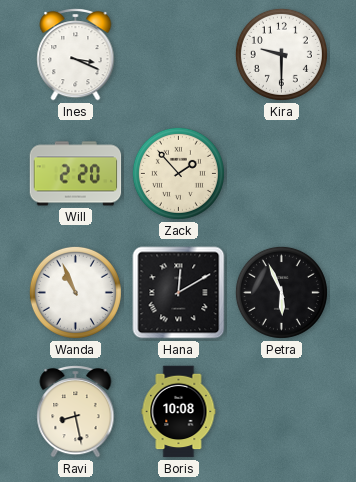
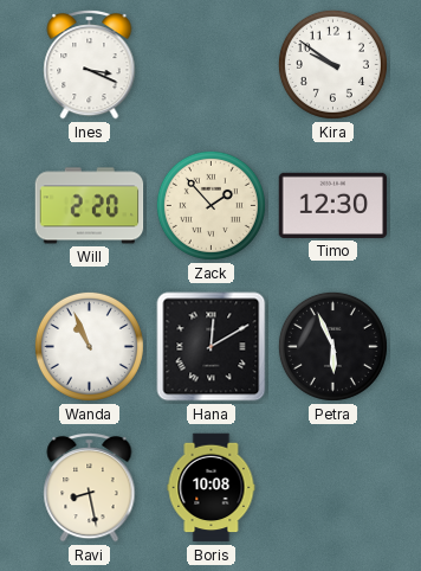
Kira: 9:30 -> 9:51 (332, 64)
Timo: none -> 12:30 (333, 205)
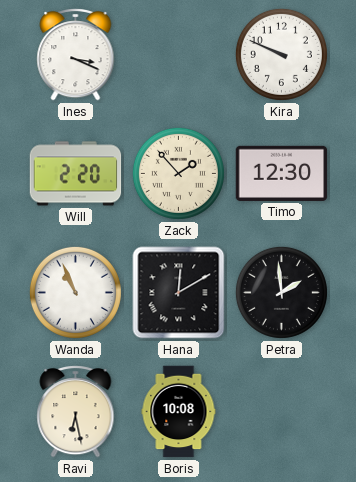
Kira: 9:51 -> 9:49 (281, 54)
Petra: 5:56 -> 1:59 (281, 292)
Ravi: 8:28 -> 6:28 (76, 412)
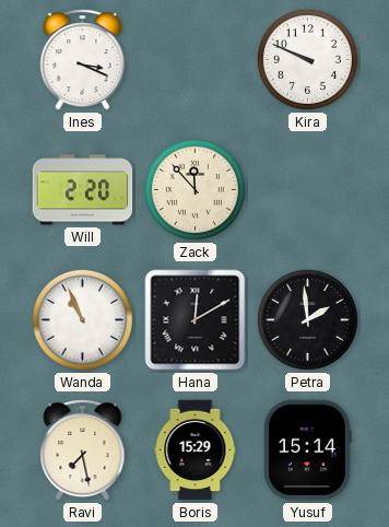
Zack: 1:53 -> 11:53 (194, 189)
Timo: 12:30 -> none (282, 173)
Ravi: 6:28 -> 7:28 (83, 450)
Boris: 10:08 -> 15:29 (196, 450)
Yusuf: none -> 15:14 (307, 450)
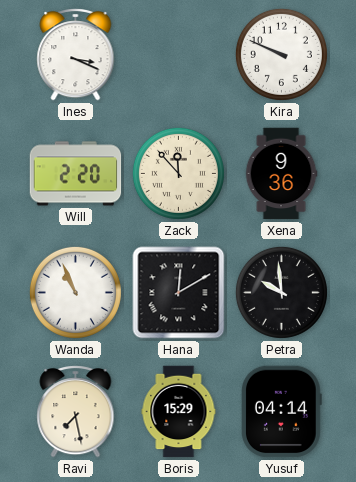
Xena: none -> 9:36 (281, 174)
Petra: 1:59 -> 9:59 (281, 292)
Yusuf: 15:14 -> 04:14 (281, 412)
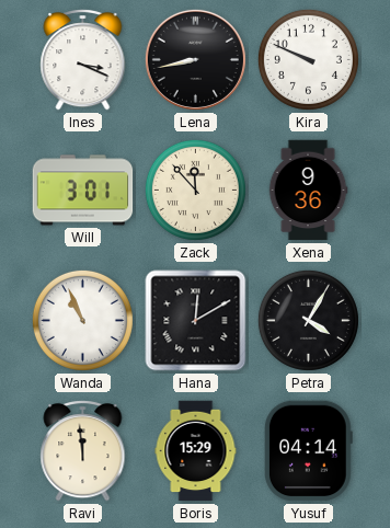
Lena: none -> 8:43 (195, 59)
Will: 2:20 -> 3:01 (83, 191)
Petra: 9:59 -> 4:05 (308, 320)
Ravi: 7:28 -> 11:59 (83, 451)
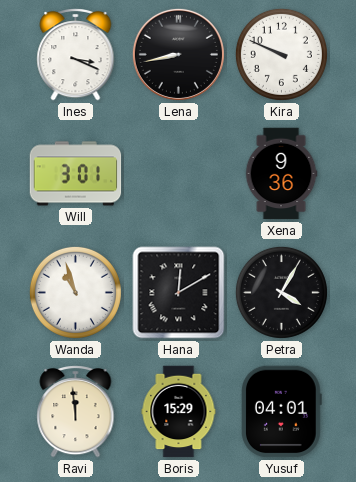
Zack: 11:53 -> none (195, 190)
Wanda: 10:56 -> 10:57 (75, 292)
Yusuf: 04:14 -> 04:01 (281, 412)
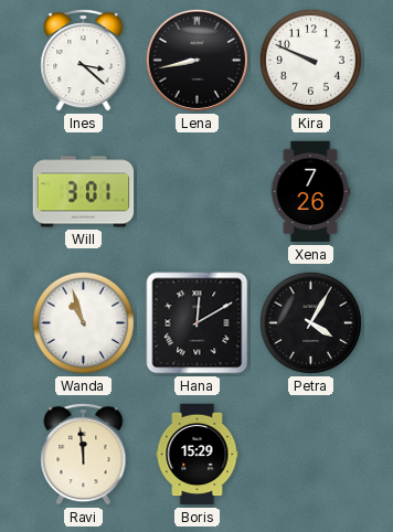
Ines: 3:19 -> 3:22 (84, 61)
Xena: 9:36 -> 7:26 (310, 192)
Yusuf: 04:01 -> none (281, 412)
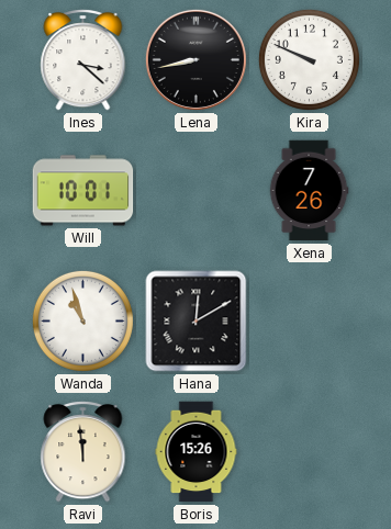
Will: 3:01 -> 10:01 (83, 191)
Petra: 4:05 -> none (310, 322)
Boris: 15:29 -> 15:26 (197, 452)
